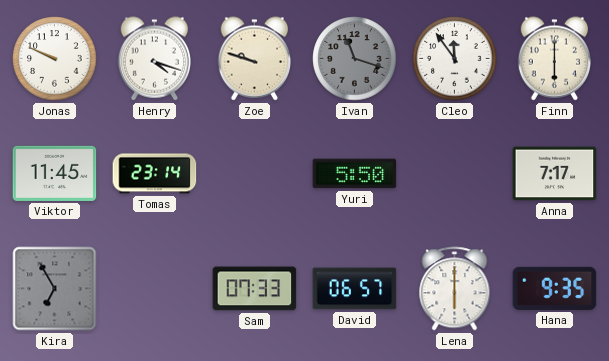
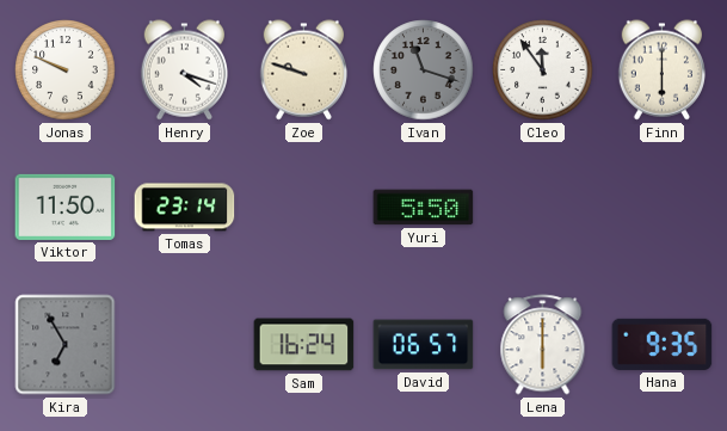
Viktor: 11:45 -> 11:50 (66, 207)
Anna: 7:17 -> none (555, 174)
Sam: 07:33 -> 16:24 (304, 345)
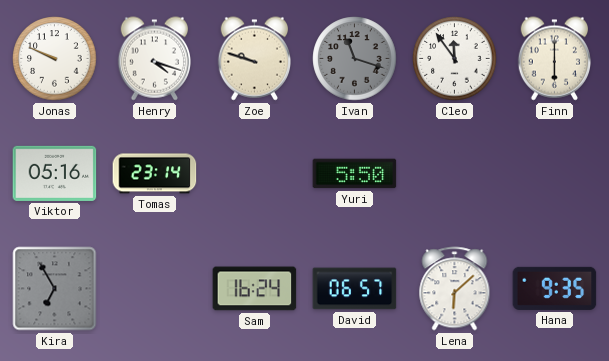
Viktor: 11:50 -> 05:16 (55, 173)
Lena: 6:00 -> 6:08 (455, 289)
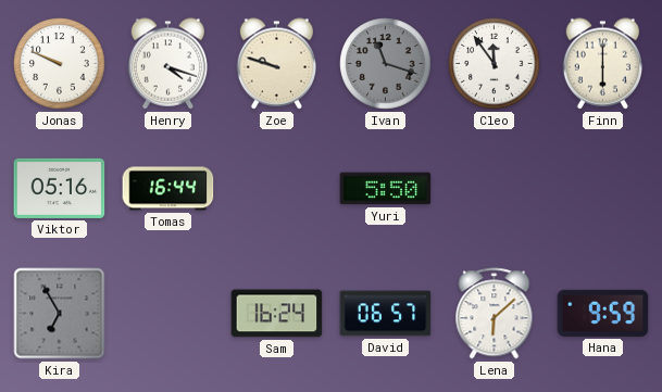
Tomas: 23:14 -> 16:44 (168, 189)
Hana: 9:35 -> 9:59 (603, 313)
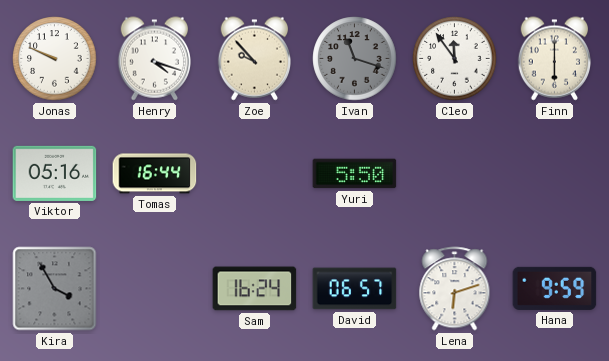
Zoe: 9:48 -> 9:53 (254, 59)
Kira: 6:55 -> 3:55 (55, 289)
Lena: 6:08 -> 6:12 (455, 289)
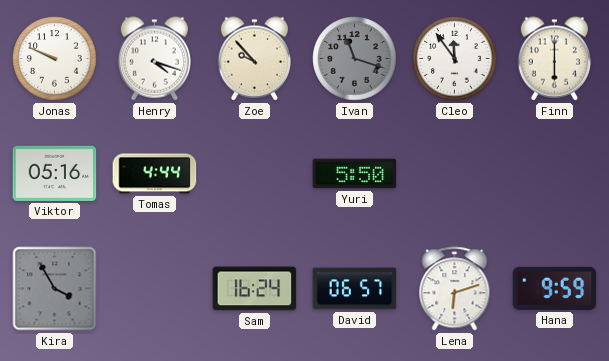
Tomas: 16:44 -> 4:44 (155, 174)
